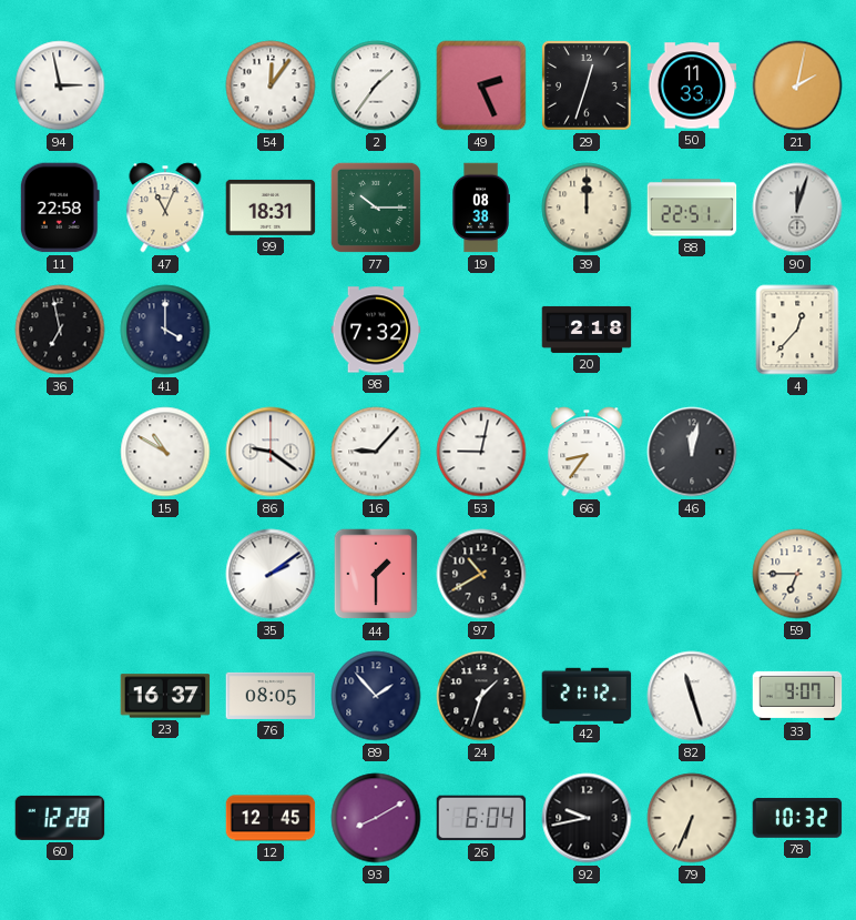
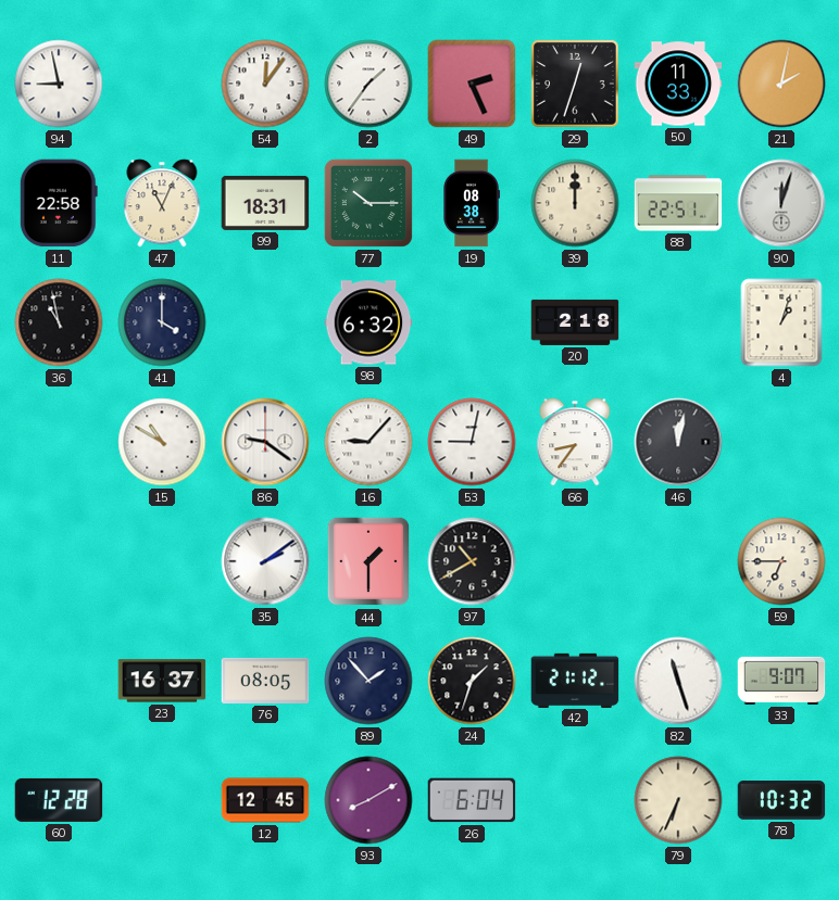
94: 2:58 -> 8:58 (59, 84)
36: 6:58 -> 10:58 (59, 322)
98: 7:32 -> 6:32 (368, 322)
4: 12:37 -> 1:03 (781, 322)
92: 9:43 -> none (587, 818)
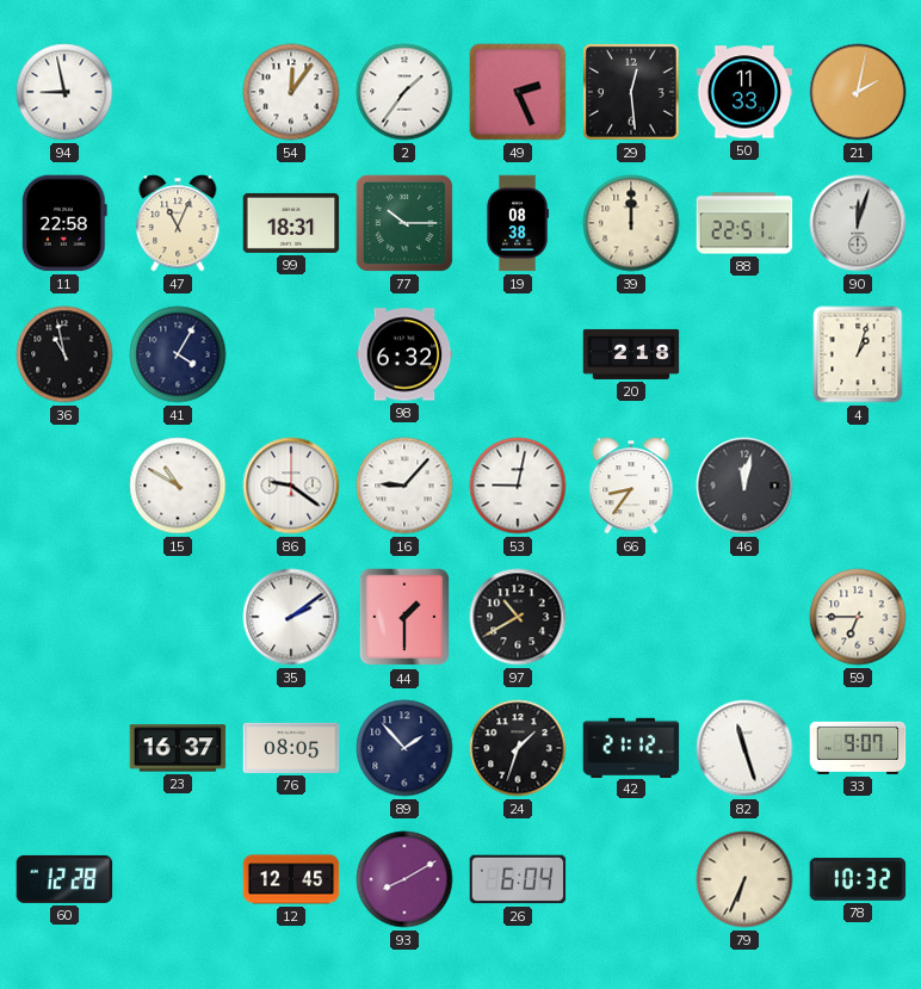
29: 12:33 -> 12:29 (632, 93)
41: 4:00 -> 4:05 (178, 354)
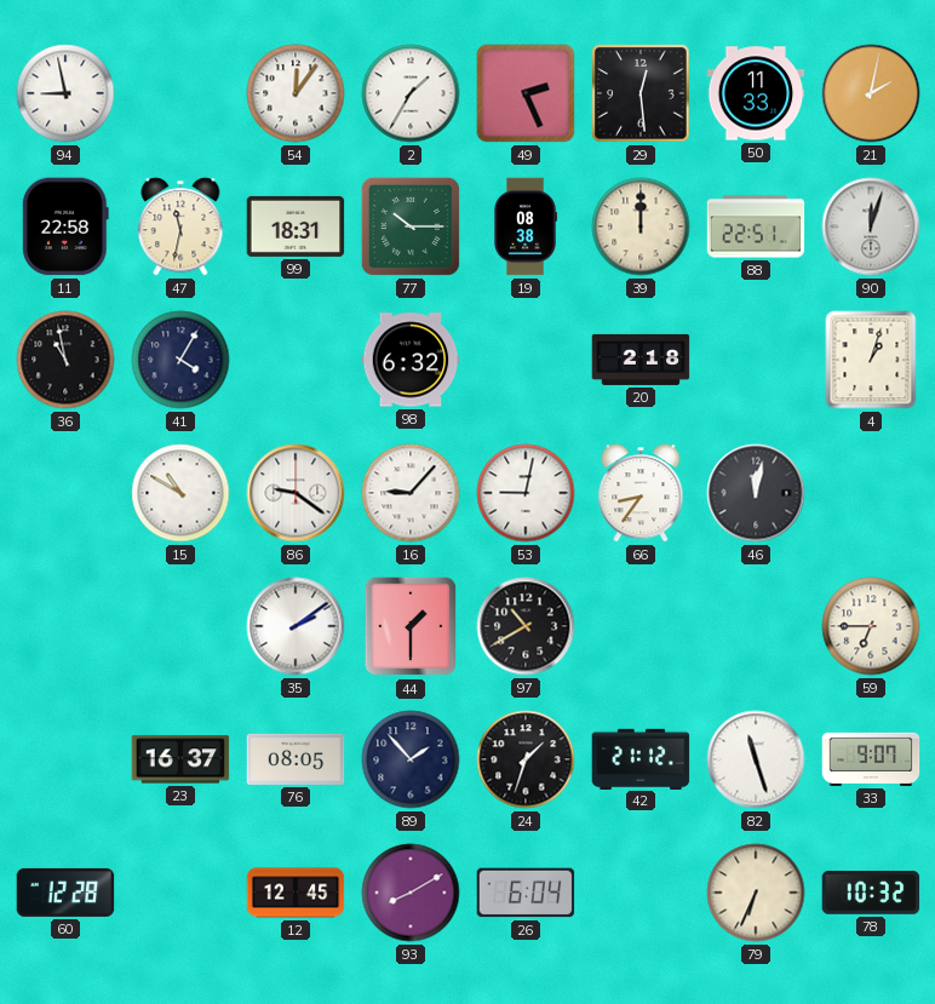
2: 1:36 -> 1:35 (411, 93)
47: 11:04 -> 11:32 (180, 226)
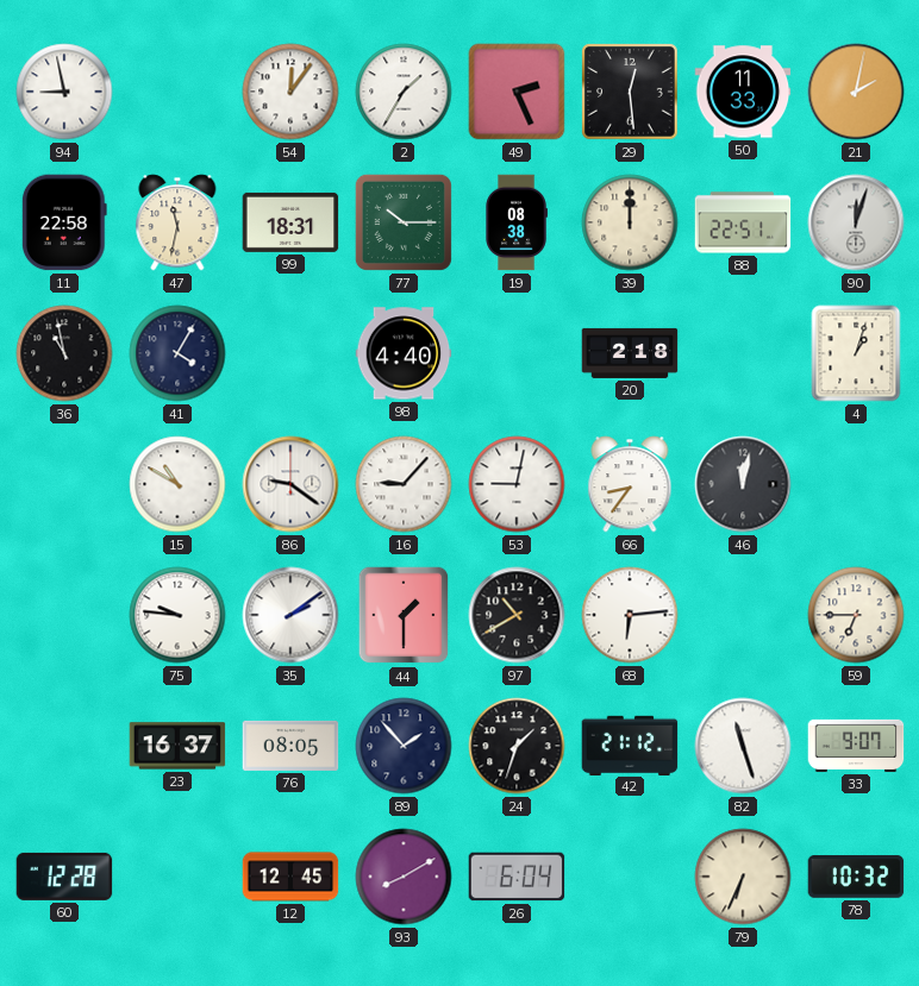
98: 6:32 -> 4:40 (404, 353)
75: none -> 9:46 (177, 615)
68: none -> 6:14 (630, 615)
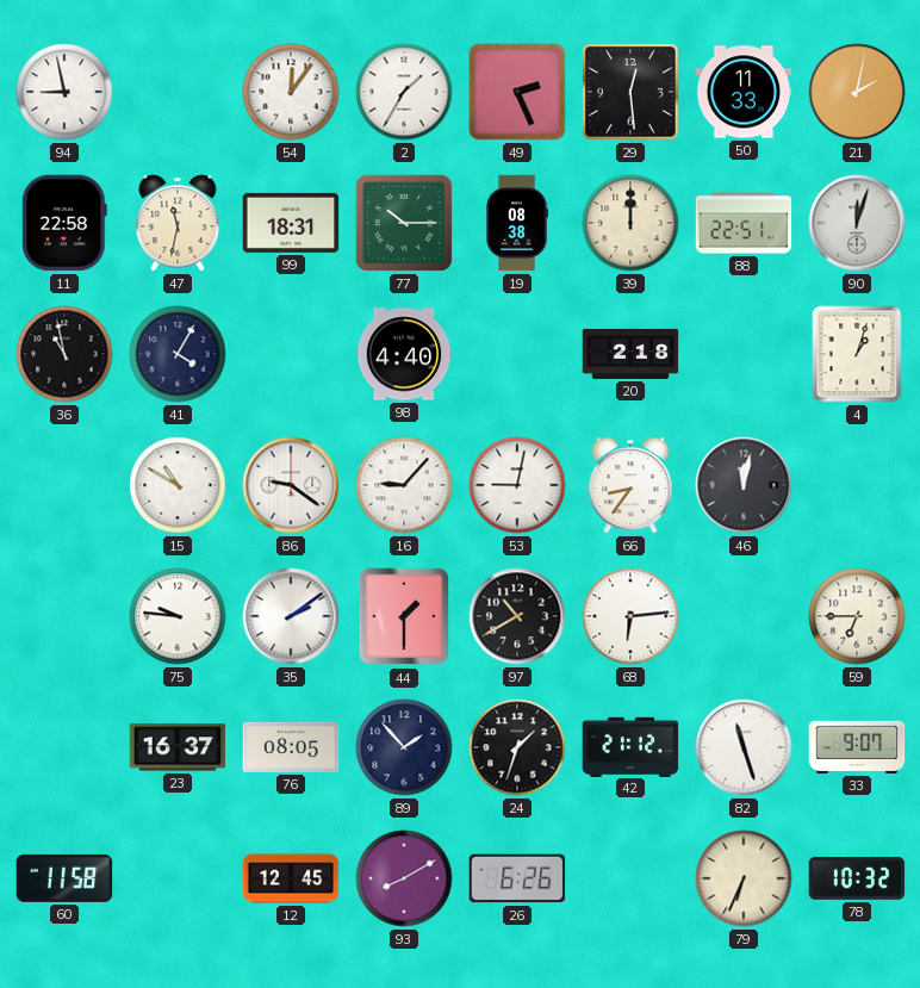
60: 12:28 -> 11:58 (64, 878)
26: 6:04 -> 6:26 (517, 878)
